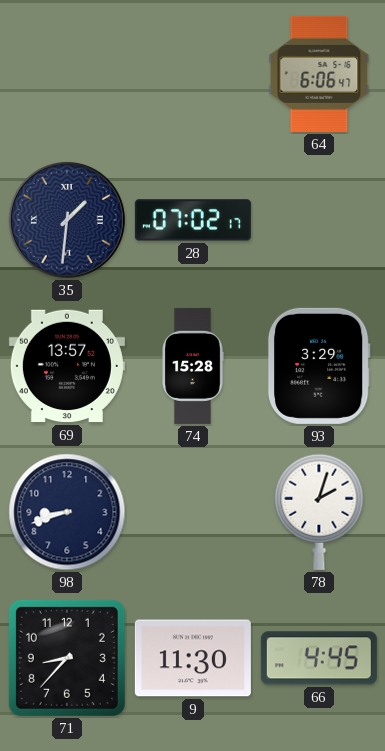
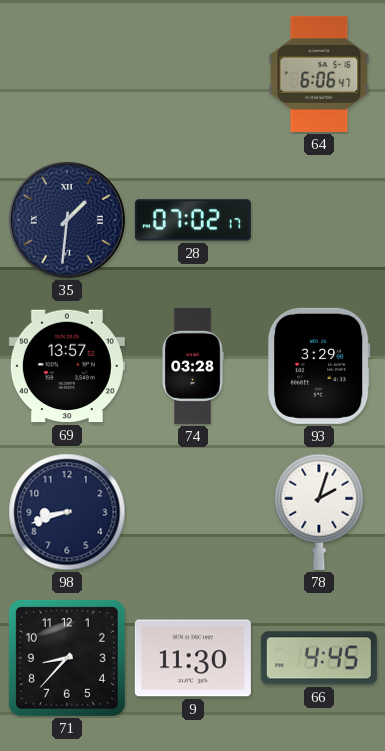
74: 15:28 -> 03:28 (193, 366)
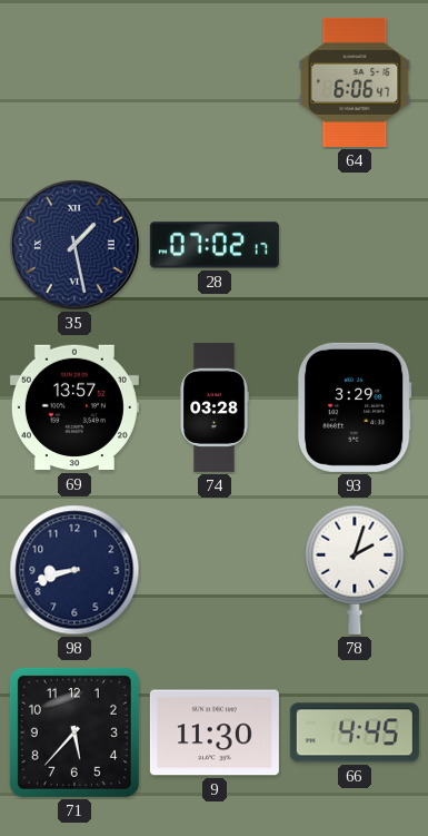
35: 1:31 -> 1:28 (74, 245)
71: 8:37 -> 5:37 (74, 732)
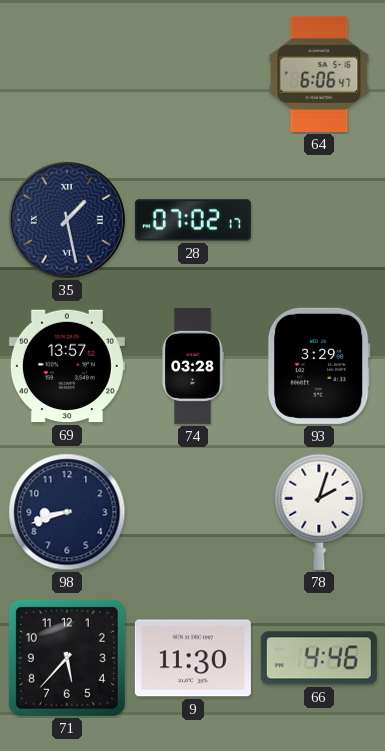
66: 4:45 -> 4:46 (319, 658)
